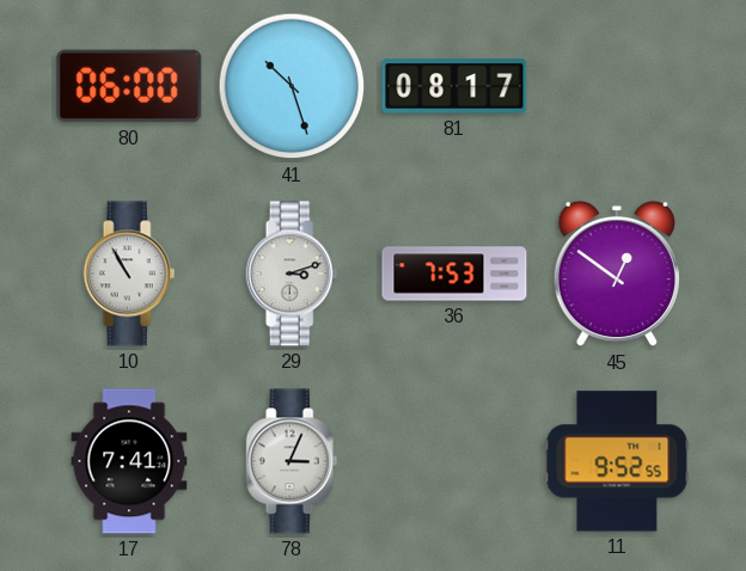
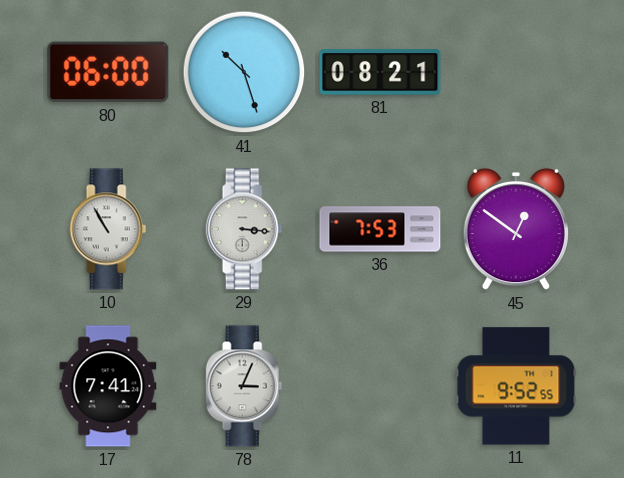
81: 08:17 -> 08:21 (380, 72)
29: 3:12 -> 3:16 (244, 229)
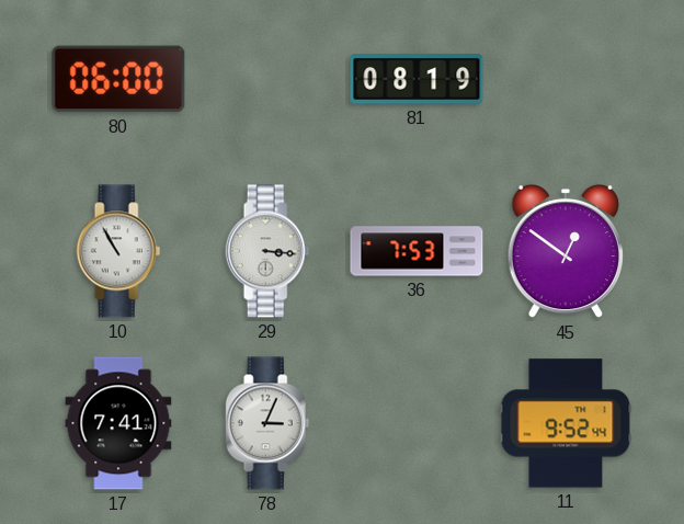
41: 10:27 -> none (244, 72)
81: 08:21 -> 08:19 (417, 79)
11: 9:52:55 -> 9:52:44 (566, 423)
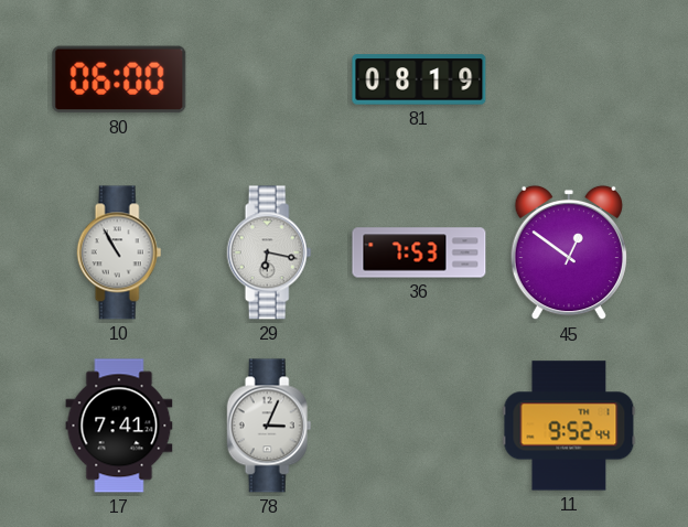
29: 3:16 -> 6:17 (269, 252)
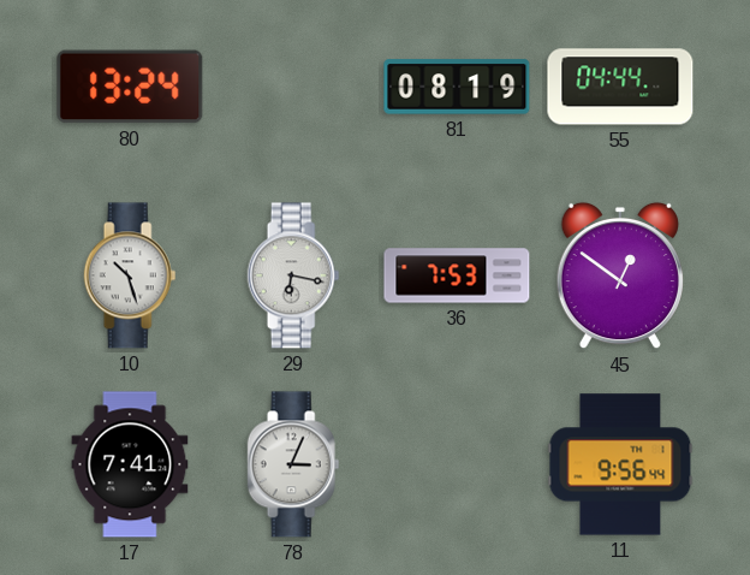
80: 06:00 -> 13:24 (130, 87)
55: none -> 04:44 (620, 87)
10: 10:55 -> 10:27 (130, 275)
11: 9:52 -> 9:56 (620, 464)
